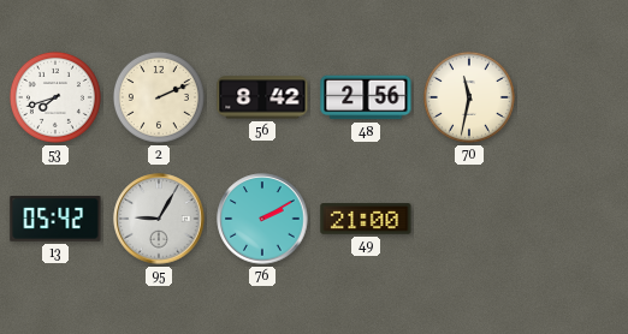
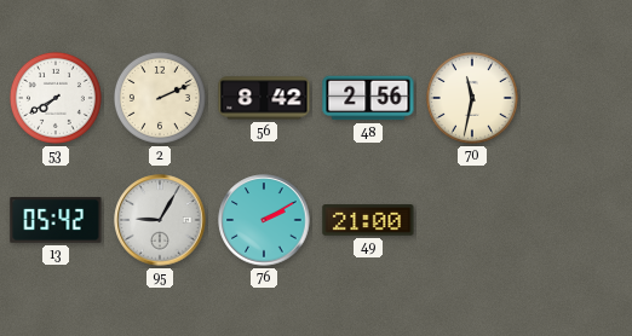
53: 7:42 -> 7:40 (56, 98)
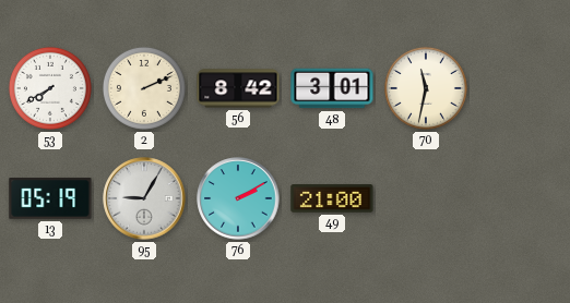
48: 2:56 -> 3:01 (332, 88)
13: 05:42 -> 05:19 (50, 198)
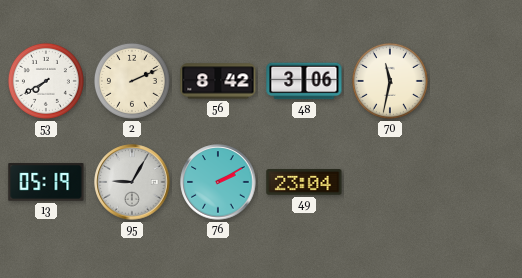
48: 3:01 -> 3:06 (304, 81)
49: 21:00 -> 23:04 (304, 182)
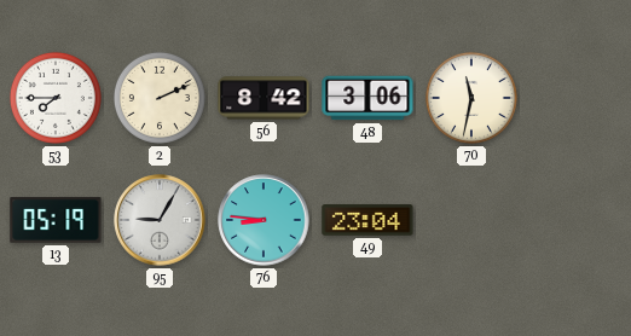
53: 7:40 -> 7:45 (56, 98)
76: 2:10 -> 8:46 (264, 220)
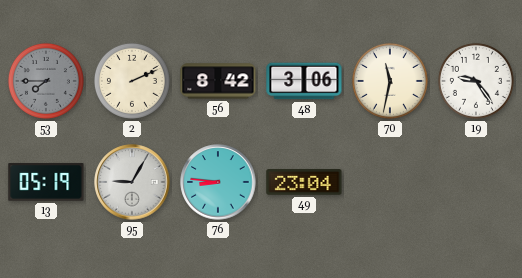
53 dial: white -> grey (46, 81)
19: none -> 9:24 (476, 81)
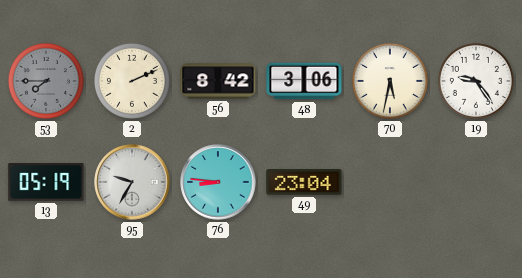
70: 11:32 -> 5:32 (390, 81)
95: 9:05 -> 9:35 (132, 182)
